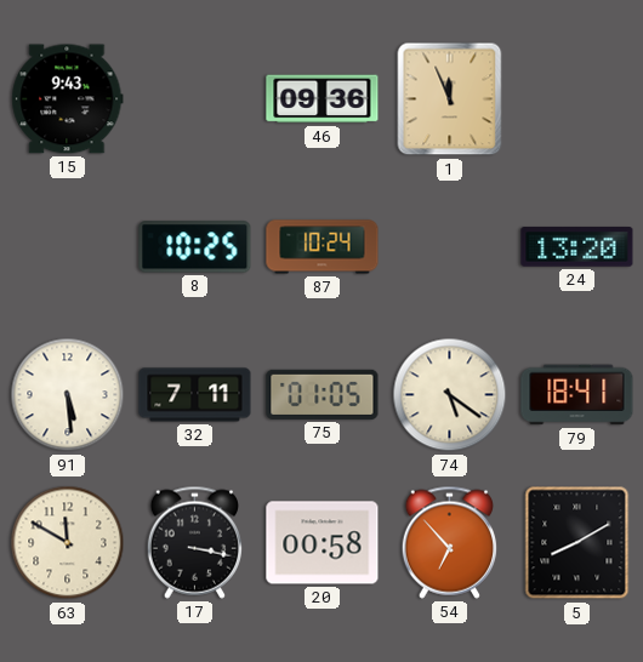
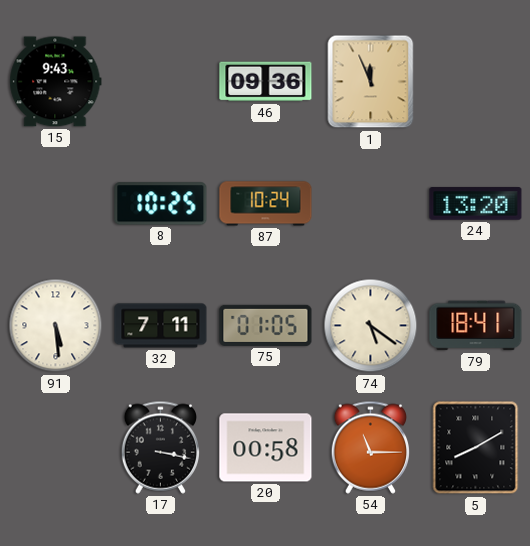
63: 11:50 -> none (68, 543)
54: 6:53 -> 11:15 (370, 447)
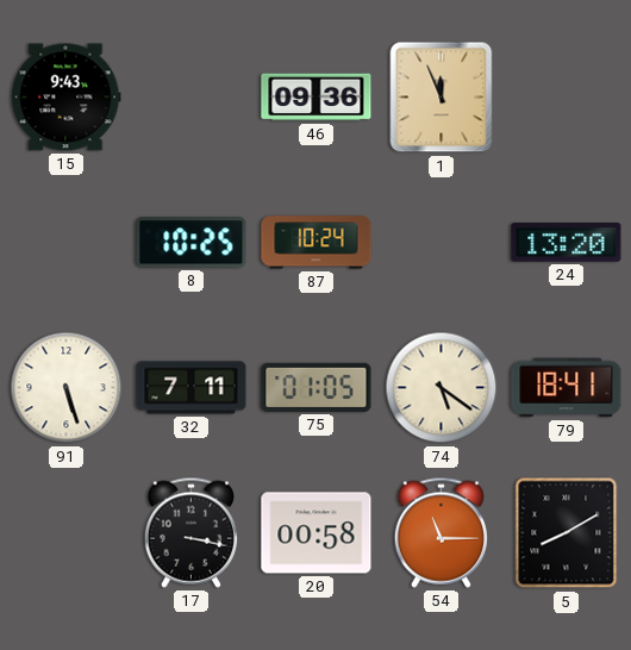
91: 5:29 -> 5:27 (67, 388)
